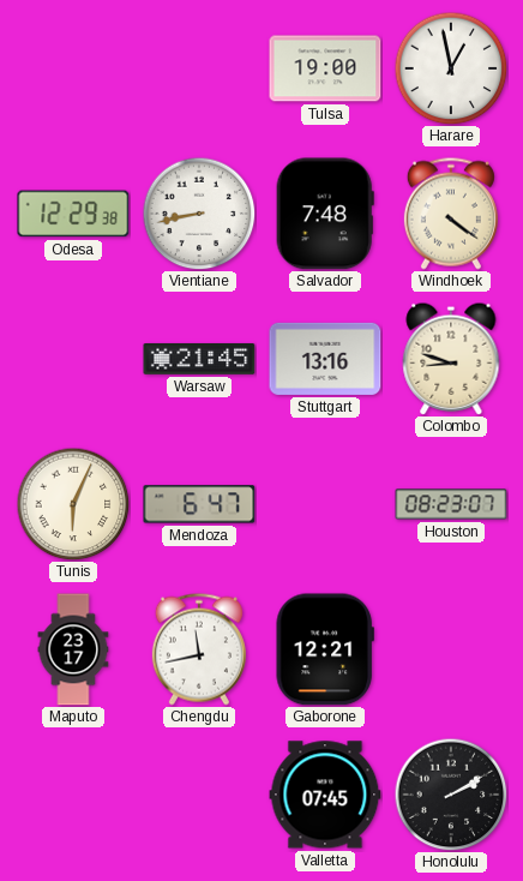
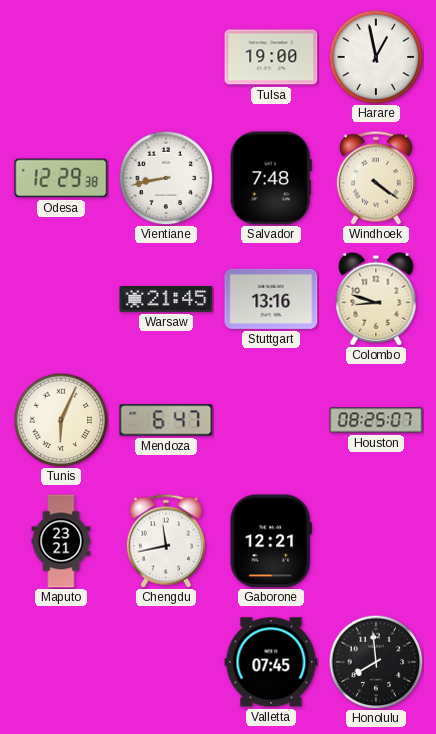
Houston: 08:23 -> 08:25 (376, 420)
Maputo: 23:17 -> 23:21 (61, 541)
Honolulu: 2:10 -> 7:59 (376, 662)
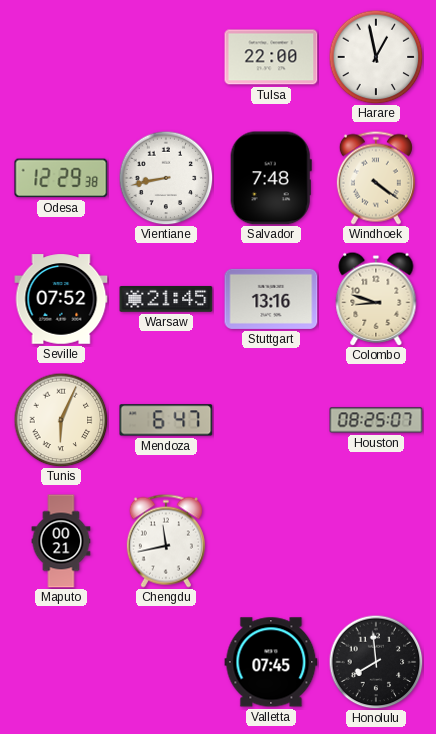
Tulsa: 19:00 -> 22:00 (271, 57)
Seville: none -> 07:52 (61, 299)
Maputo: 23:21 -> 00:21 (61, 541)
Gaborone: 12:21 -> none (271, 541)
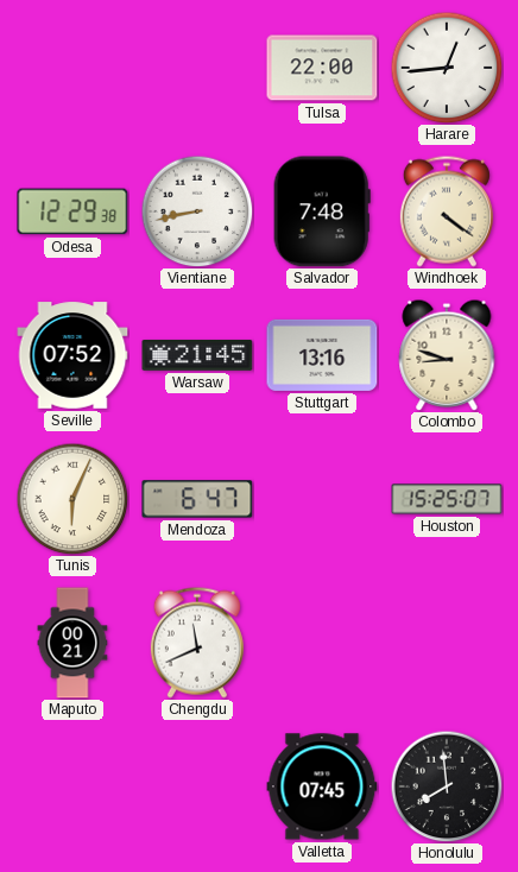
Harare: 12:58 -> 12:44 (447, 68)
Houston: 08:25 -> 15:25 (447, 499)
Chengdu: 11:43 -> 11:41 (197, 643)
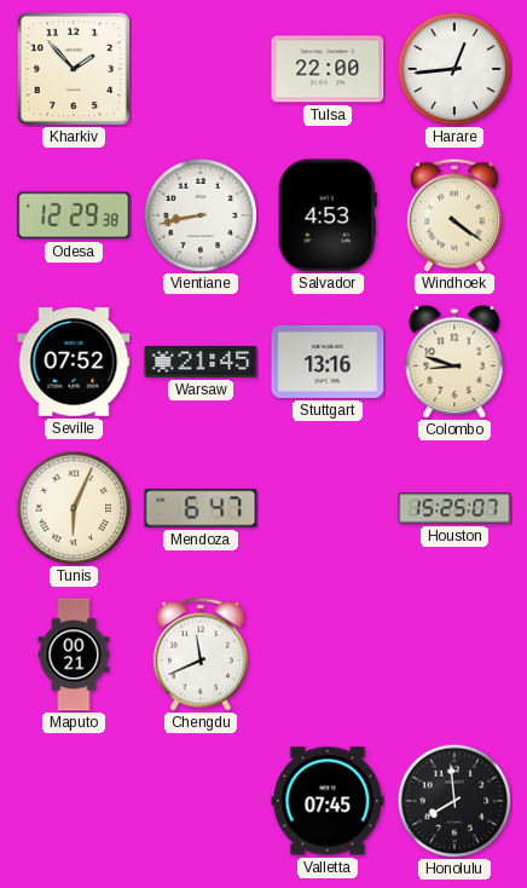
Kharkiv: none -> 1:53 (73, 68)
Salvador: 7:48 -> 4:53 (328, 215)
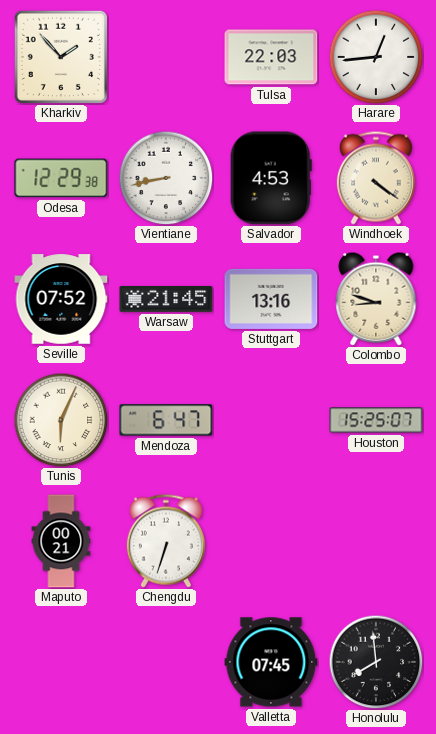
Tulsa: 22:00 -> 22:03 (271, 57)
Chengdu: 11:41 -> 6:33 (166, 541)
